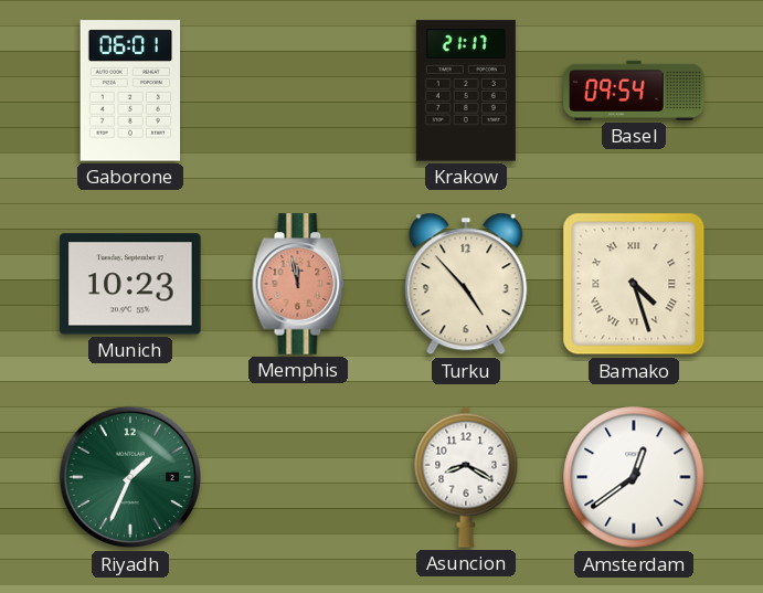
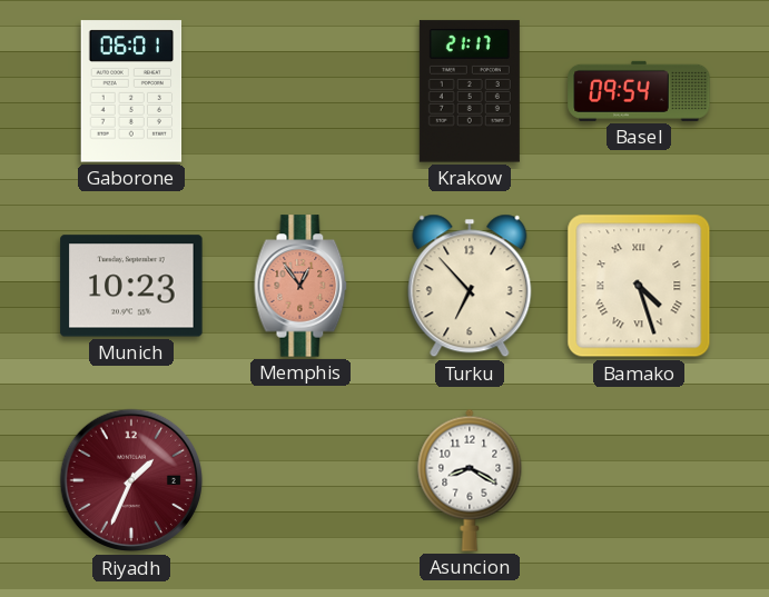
Memphis: 11:58 -> 12:54 (300, 286)
Turku: 4:53 -> 6:53 (470, 286)
Riyadh dial: green -> burgundy (131, 480)
Amsterdam: 12:39 -> none (634, 477)
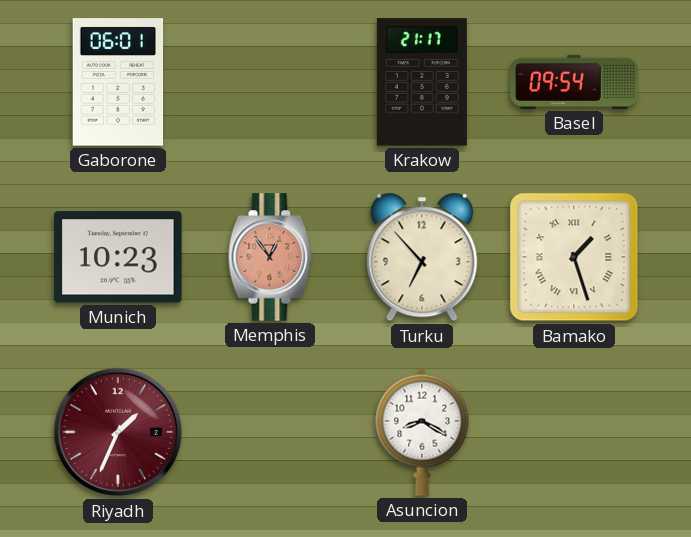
Bamako: 4:27 -> 1:27 (574, 257)
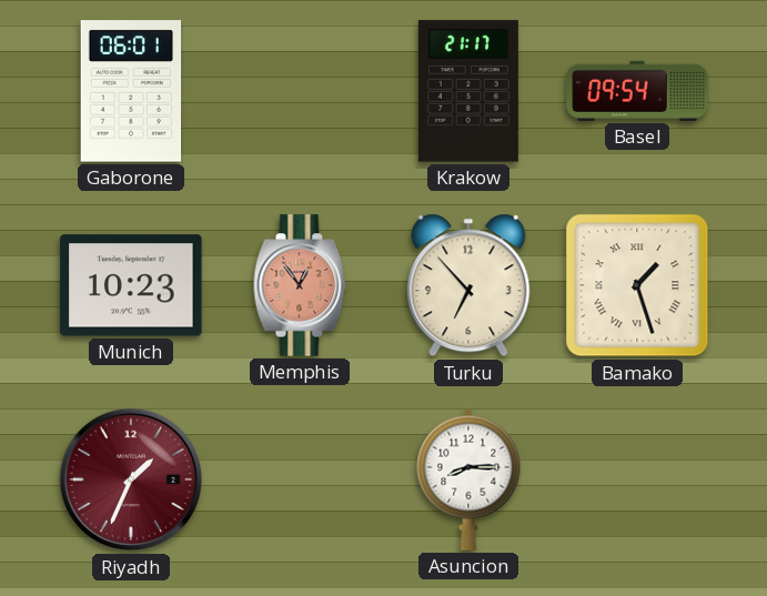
Asuncion: 8:20 -> 8:15 (468, 479)
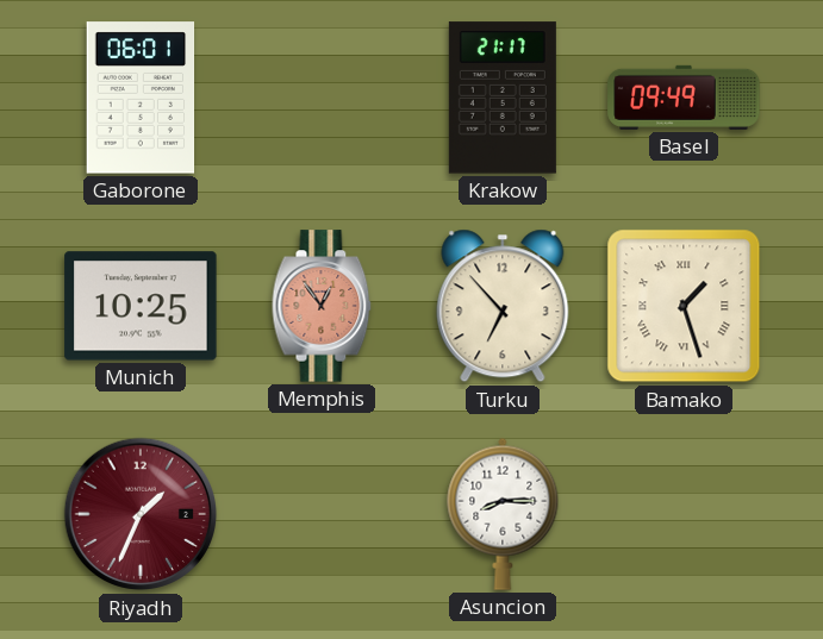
Basel: 09:54 -> 09:49 (684, 98)
Munich: 10:23 -> 10:25 (141, 306)
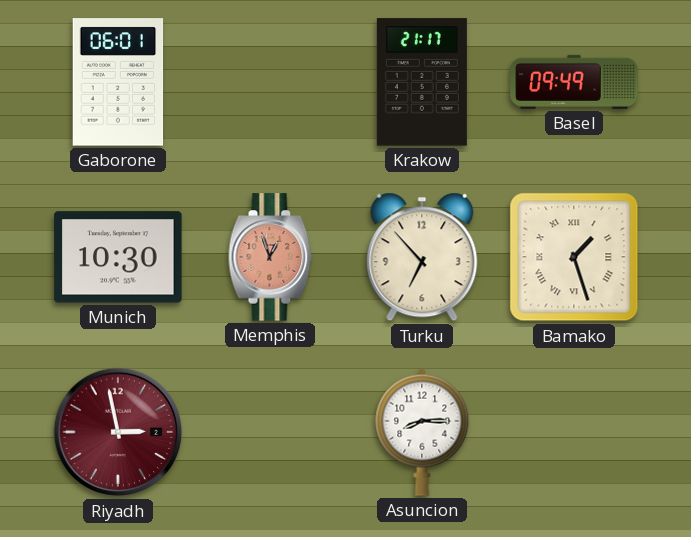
Munich: 10:25 -> 10:30 (118, 257)
Memphis: 12:54 -> 12:57 (270, 257)
Riyadh: 1:34 -> 2:58 (118, 432)
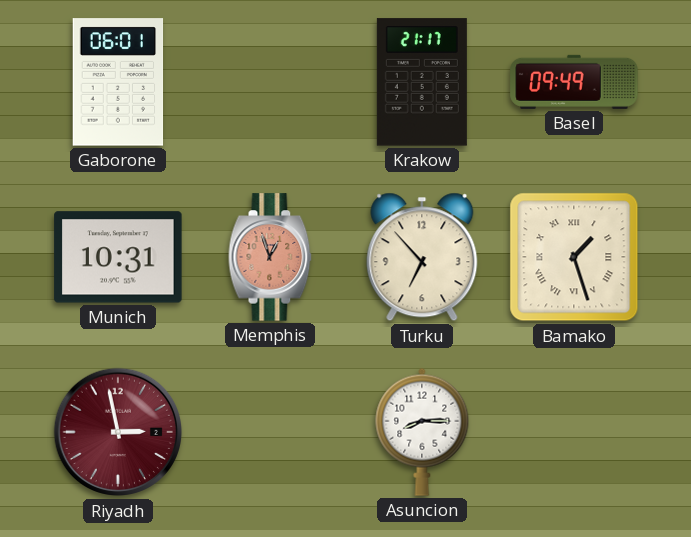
Munich: 10:30 -> 10:31 (118, 257)
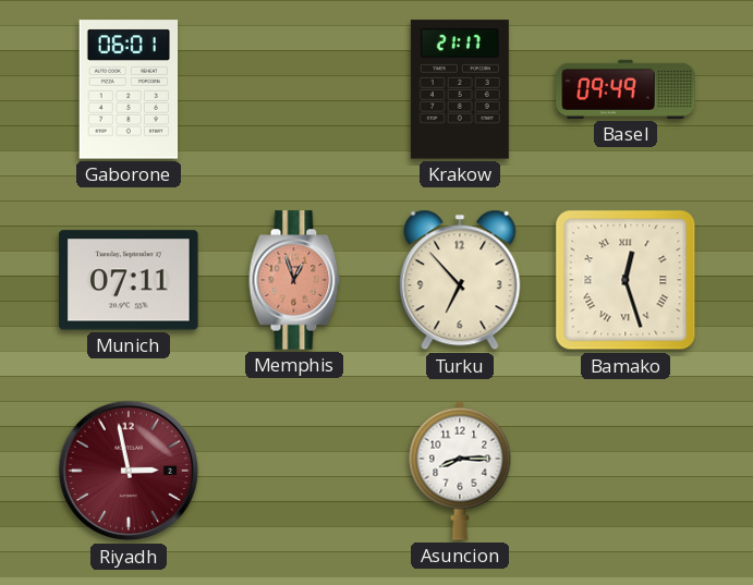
Munich: 10:31 -> 07:11 (129, 280)
Bamako: 1:27 -> 12:27 (626, 280)
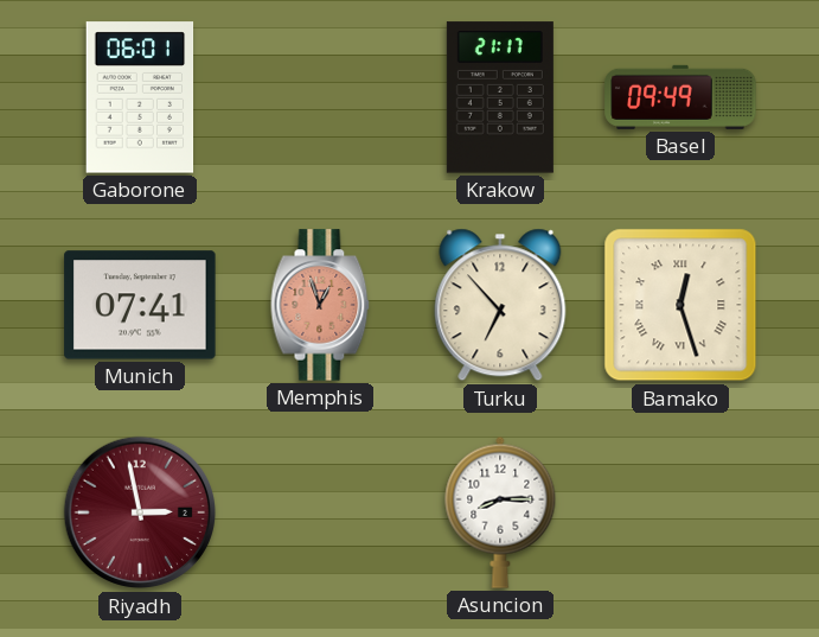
Munich: 07:11 -> 07:41 (140, 305)
